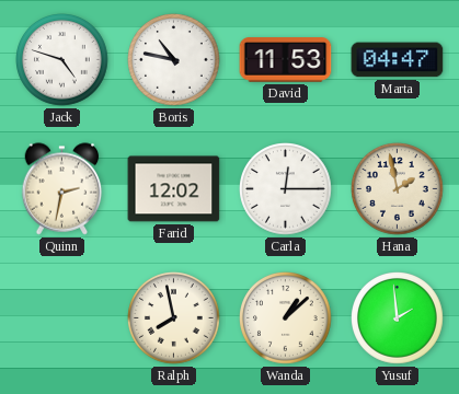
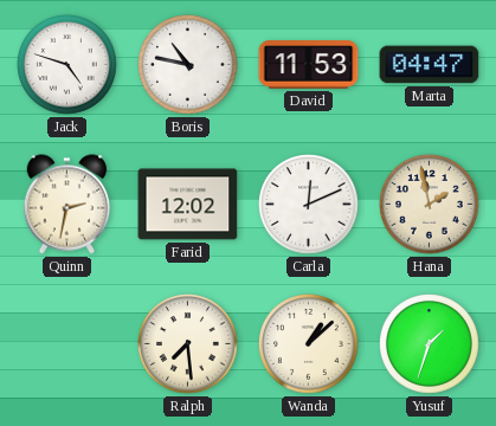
Carla: 12:15 -> 12:11 (309, 205)
Ralph: 7:58 -> 7:29 (188, 344)
Yusuf: 1:59 -> 1:33 (430, 344)
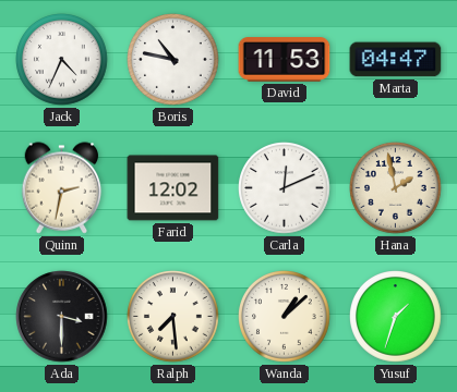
Jack: 4:48 -> 4:34 (62, 60)
Ada: none -> 3:30 (62, 317)
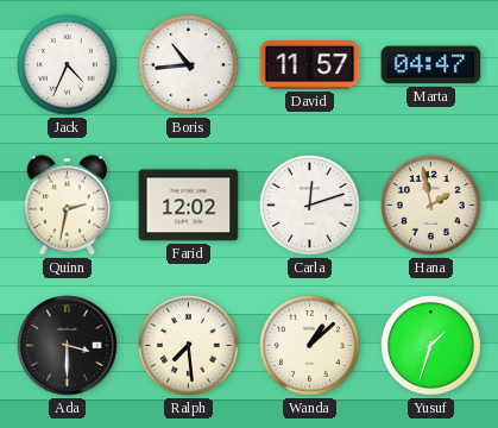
Boris: 10:47 -> 10:44 (189, 65)
David: 11:53 -> 11:57 (310, 65)
Carla: 12:11 -> 12:12 (310, 206)
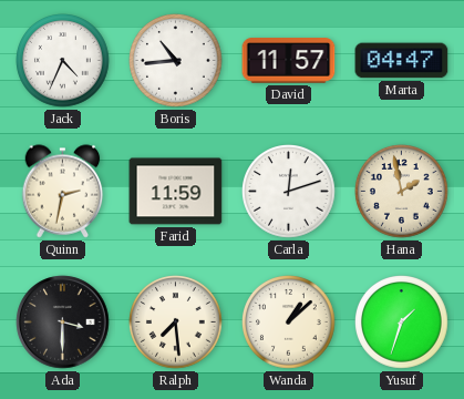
Farid: 12:02 -> 11:59 (176, 192)
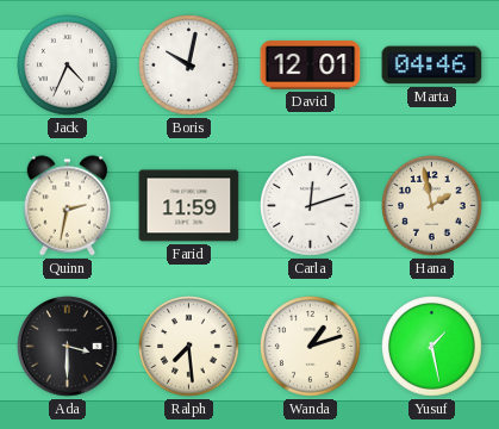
Boris: 10:44 -> 10:02 (189, 66)
David: 11:57 -> 12:01 (311, 66)
Marta: 04:47 -> 04:46 (432, 66)
Wanda: 1:08 -> 1:12 (311, 347)
Yusuf: 1:33 -> 1:28 (432, 347)
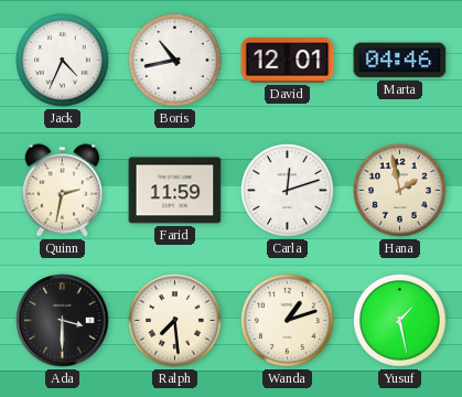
Boris: 10:02 -> 10:43 (175, 61)
